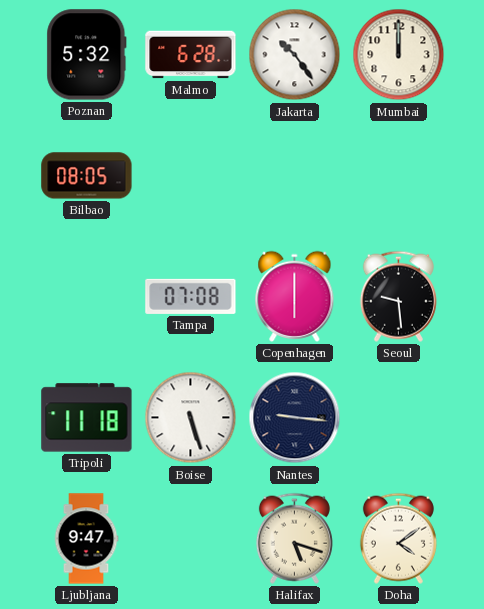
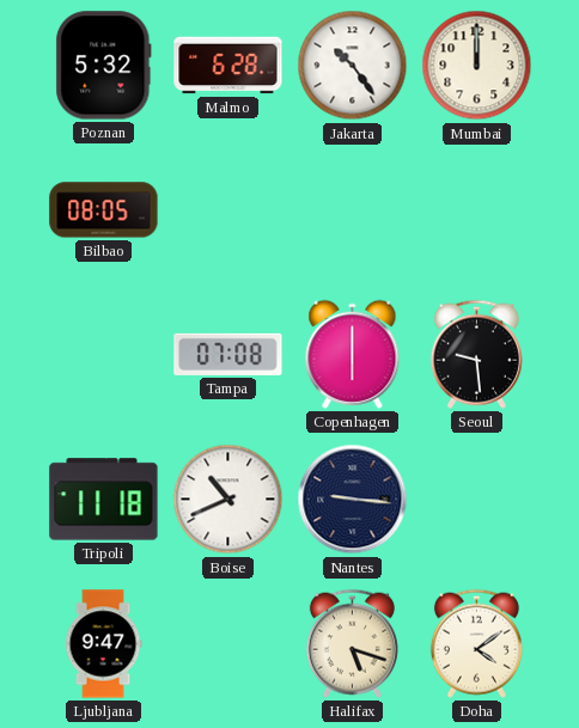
Boise: 5:27 -> 10:41 (228, 500)
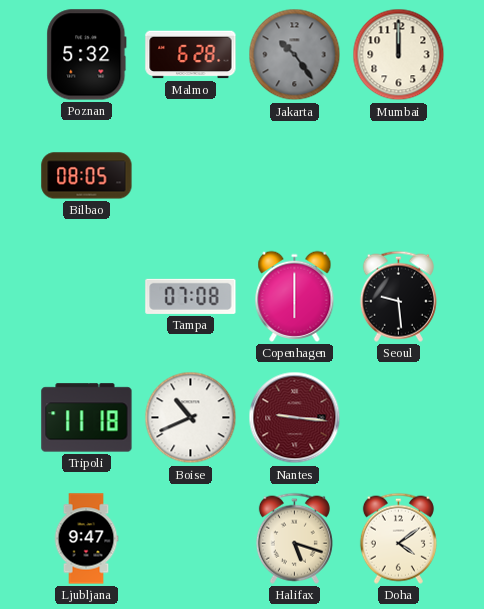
Jakarta dial: white -> grey (295, 55)
Nantes dial: navy -> burgundy (295, 418)
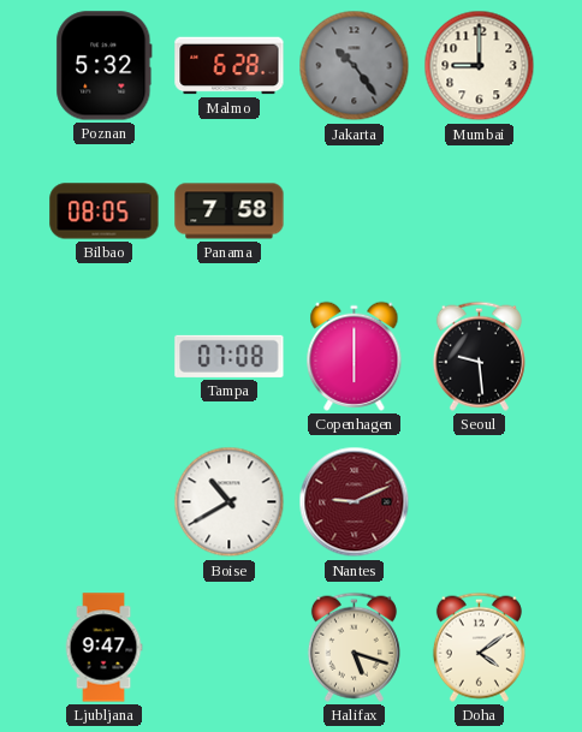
Mumbai: 12:00 -> 9:00 (480, 66)
Panama: none -> 7:58 (230, 212)
Tripoli: 11:18 -> none (87, 418)
Boise: 10:41 -> 10:40 (230, 502)
Nantes: 9:16 -> 9:11 (355, 502)
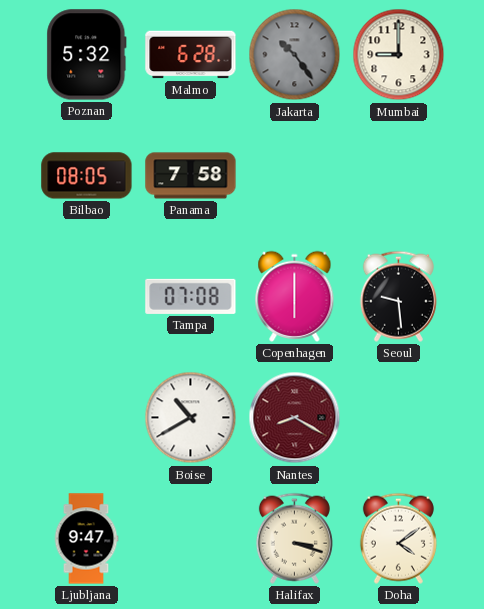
Nantes: 9:11 -> 8:20 (295, 418)
Halifax: 5:18 -> 3:18 (294, 538)
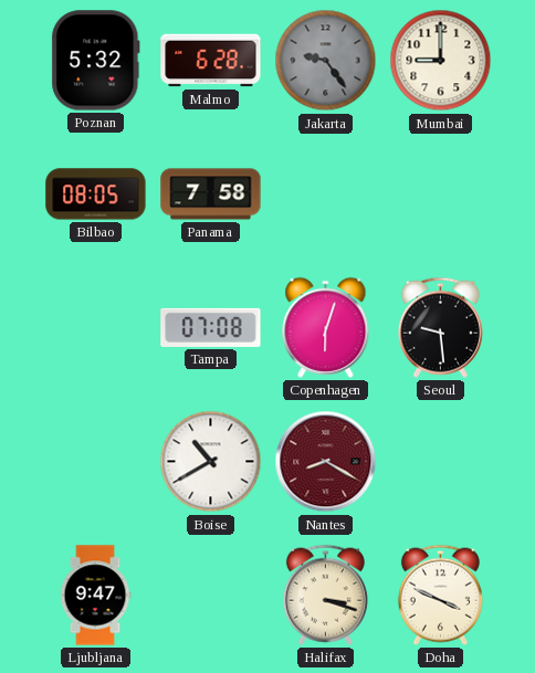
Jakarta: 10:24 -> 9:24 (326, 61)
Copenhagen: 6:00 -> 6:03 (326, 327)
Doha: 4:09 -> 3:49 (440, 595)
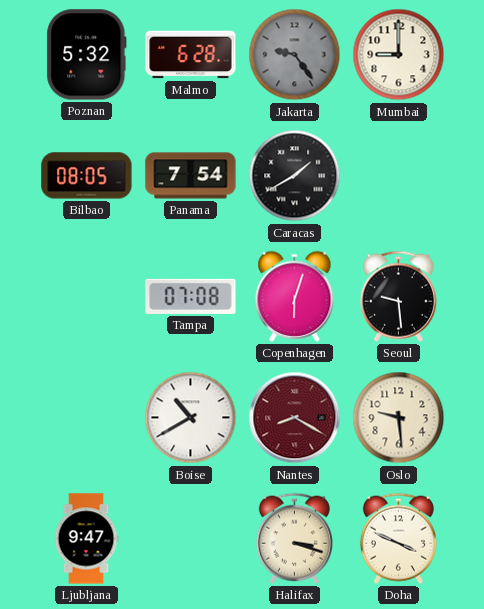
Panama: 7:58 -> 7:54 (191, 176)
Caracas: none -> 1:40 (295, 176)
Oslo: none -> 9:29 (399, 418)
